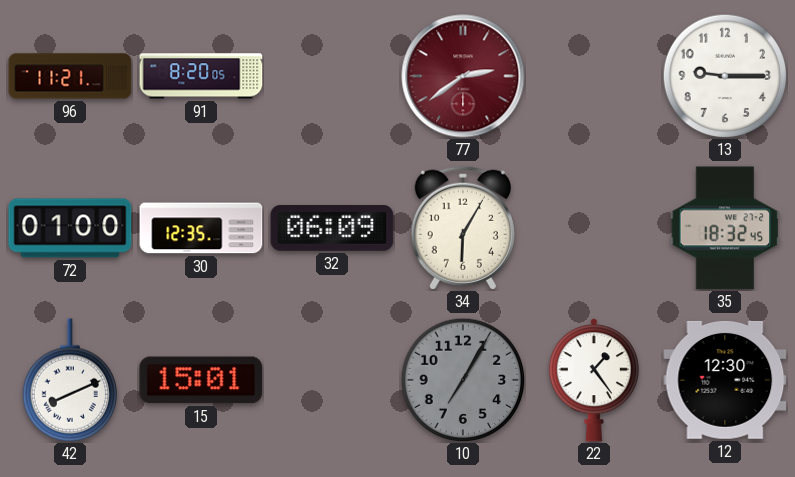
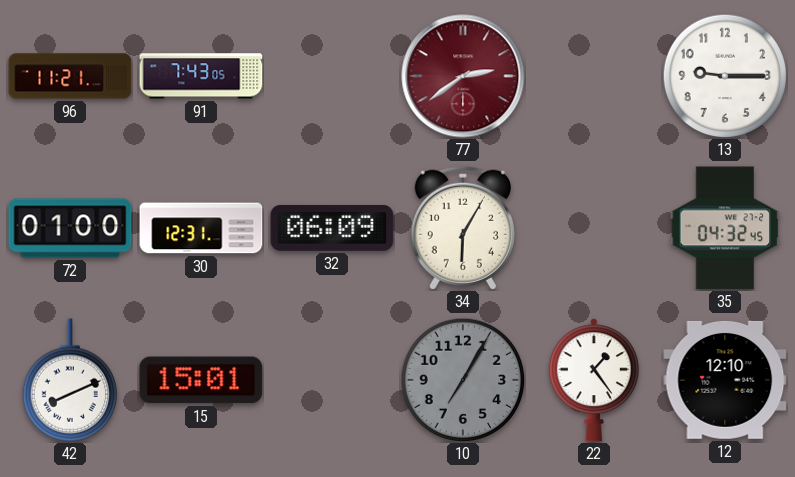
91: 8:20 -> 7:43 (201, 76)
30: 12:35 -> 12:31 (201, 228)
35: 18:32 -> 04:32 (725, 228)
12: 12:30 -> 12:10 (725, 380)
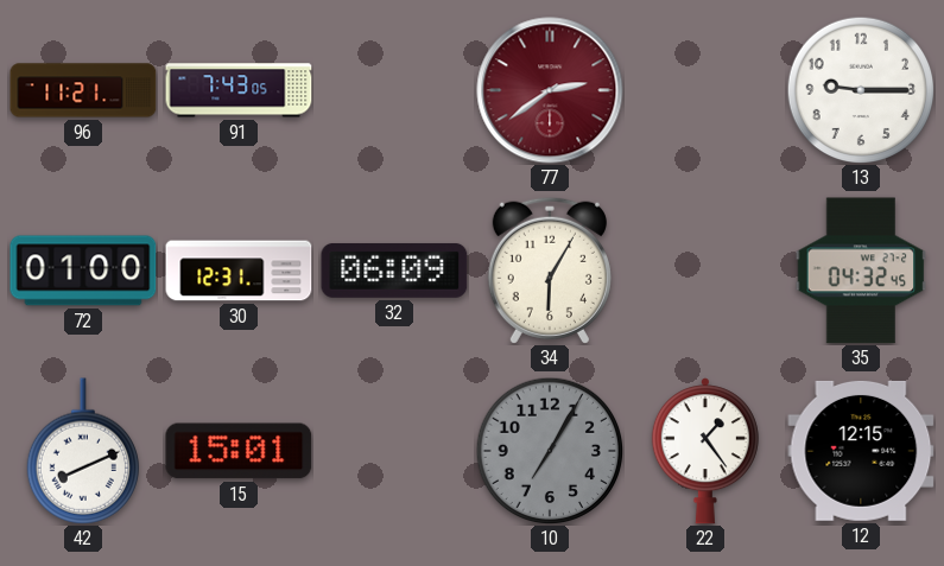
12: 12:10 -> 12:15 (861, 451)
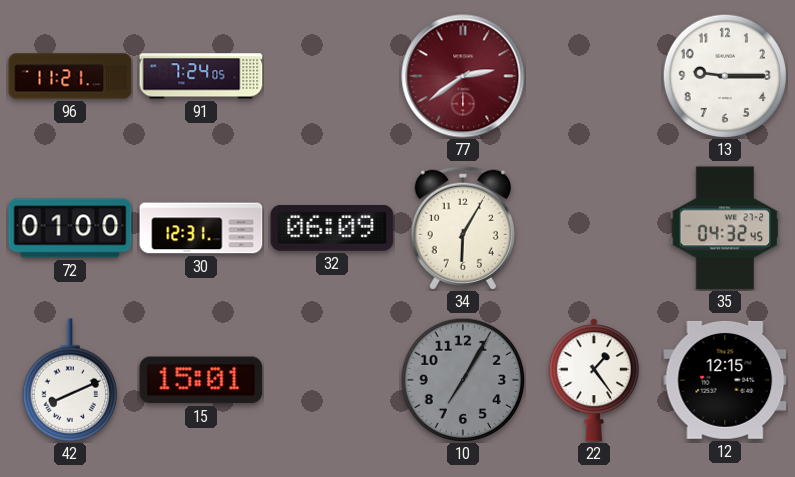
91: 7:43 -> 7:24 (201, 76)
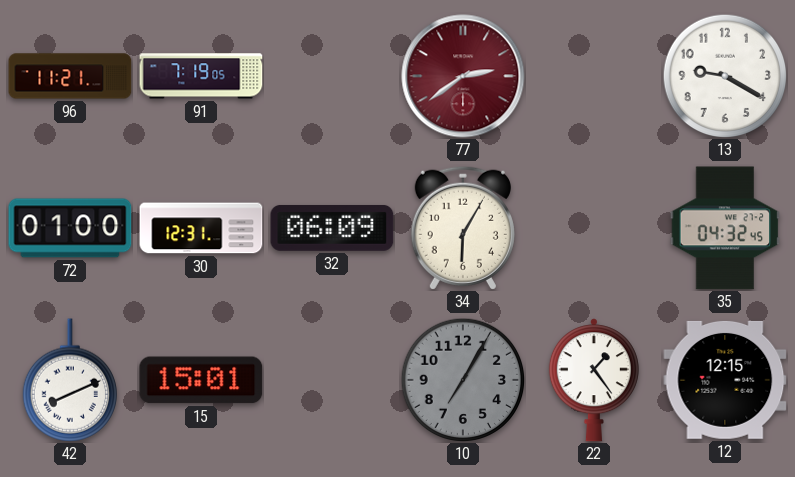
91: 7:24 -> 7:19 (201, 76)
13: 9:15 -> 9:20 (725, 76)
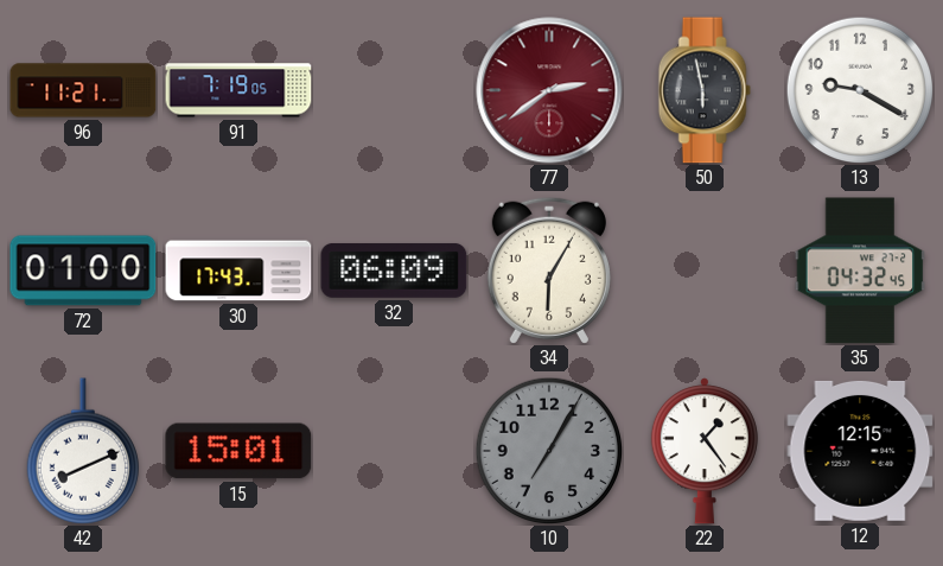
50: none -> 5:58 (705, 90)
30: 12:31 -> 17:43 (238, 271)
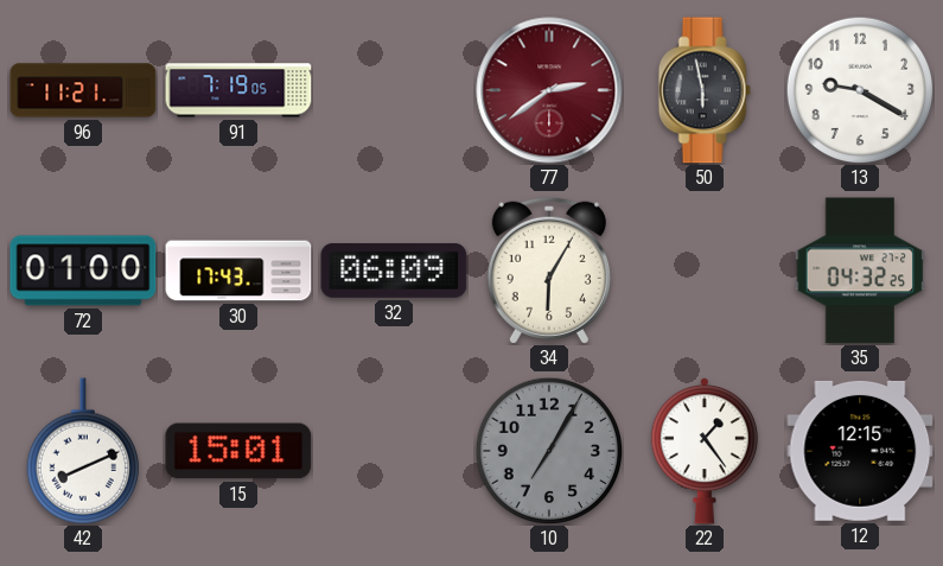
35: 04:32:45 -> 04:32:25 (860, 271)
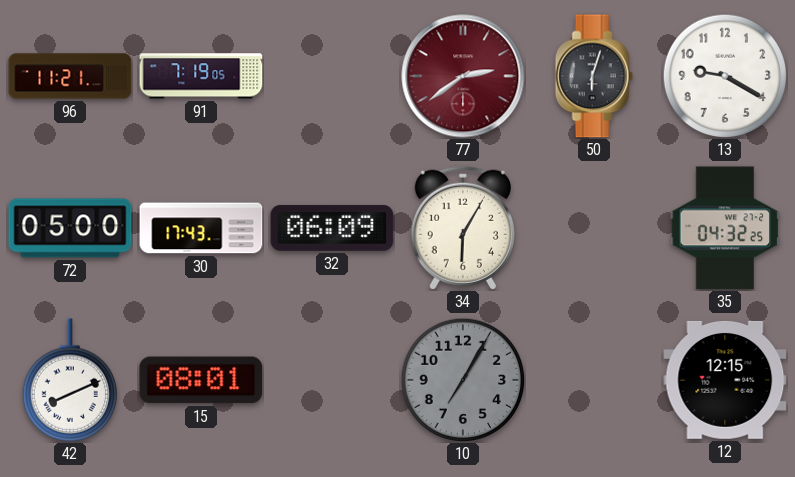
50: 5:58 -> 6:03 (594, 76)
72: 01:00 -> 05:00 (70, 228)
15: 15:01 -> 08:01 (201, 380)
22: 1:24 -> none (705, 451)
